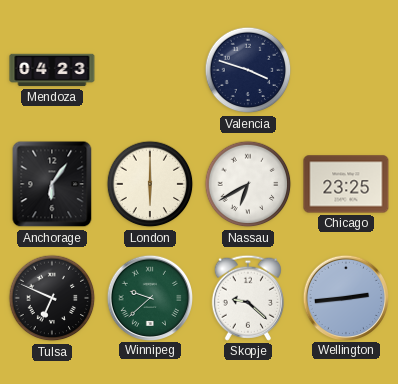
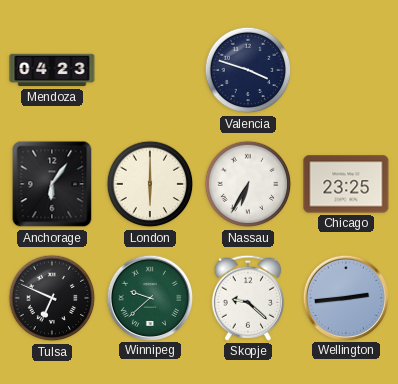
Nassau: 6:40 -> 6:35 (248, 184)
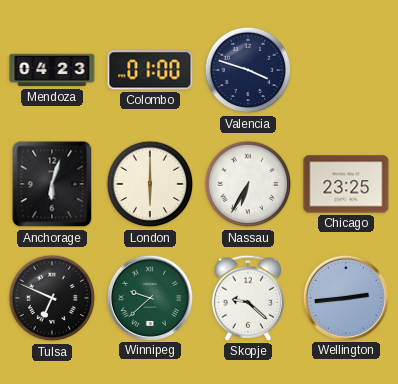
Colombo: none -> 01:00 (150, 70)
Anchorage: 6:06 -> 6:03 (52, 184)
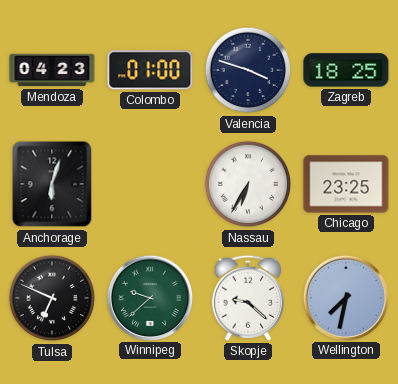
Zagreb: none -> 18:25 (346, 70)
London: 6:00 -> none (150, 184)
Wellington: 2:44 -> 7:32 (345, 297)
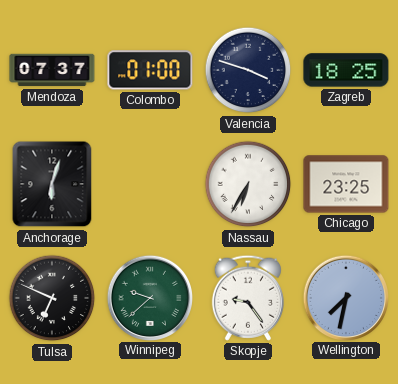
Mendoza: 04:23 -> 07:37 (52, 70)
Skopje: 9:22 -> 9:24 (248, 298)
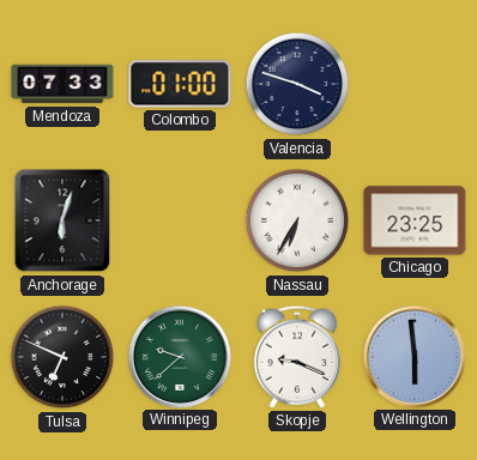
Mendoza: 07:37 -> 07:33 (62, 84)
Zagreb: 18:25 -> none (346, 70)
Skopje: 9:24 -> 9:19 (297, 357)
Wellington: 7:32 -> 5:59 (413, 356)
